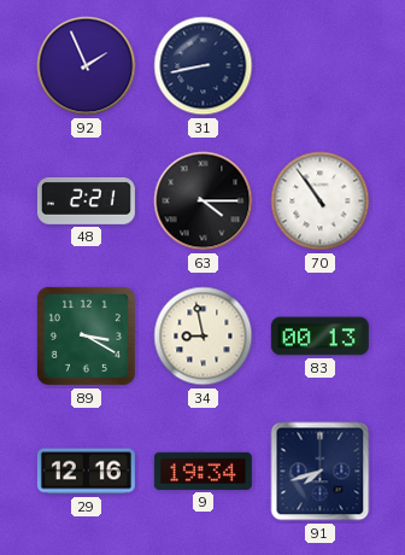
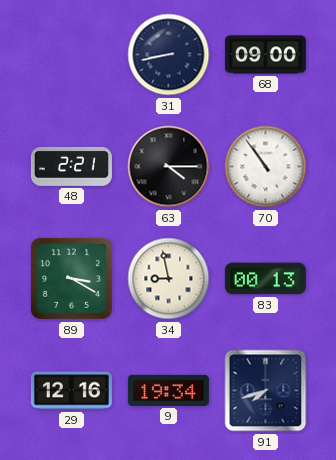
92: 1:56 -> none (87, 66)
68: none -> 09:00 (265, 55)
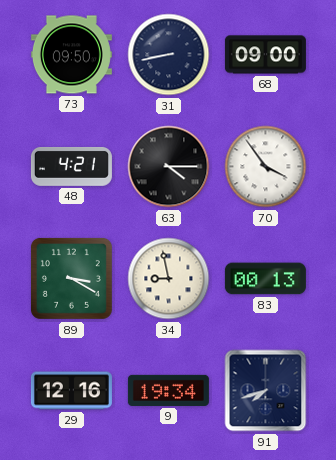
73: none -> 09:50 (71, 55)
48: 2:21 -> 4:21 (71, 166)
70: 10:54 -> 3:54 (266, 167)
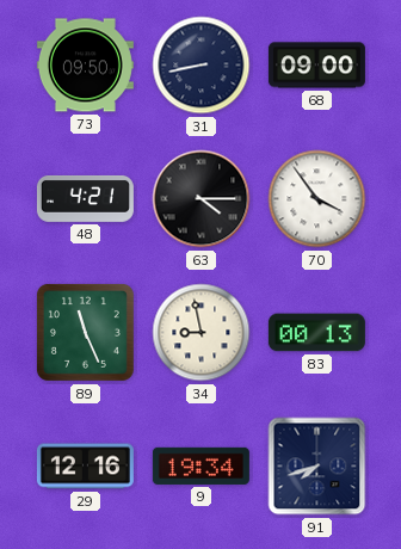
89: 3:20 -> 11:26 (85, 332)
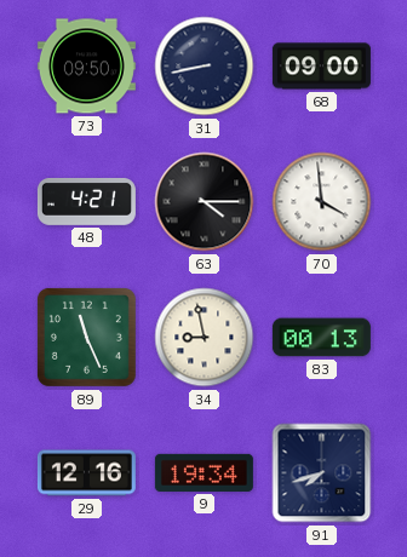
70: 3:54 -> 3:59 (322, 202)
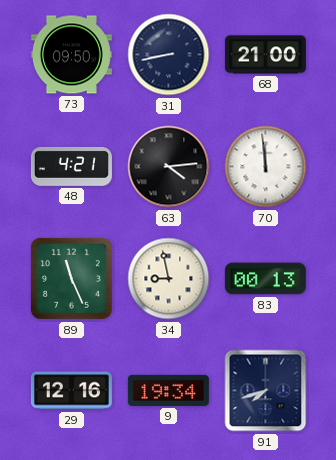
68: 09:00 -> 21:00 (265, 55)
63: 4:15 -> 4:14 (169, 167)
70: 3:59 -> 11:59 (266, 167)
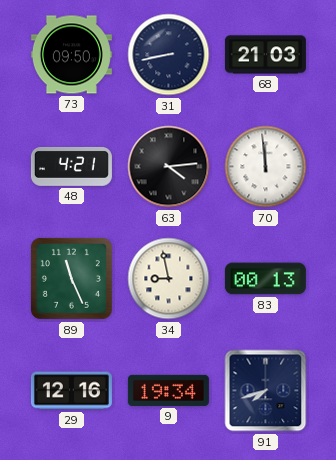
68: 21:00 -> 21:03 (265, 55)
